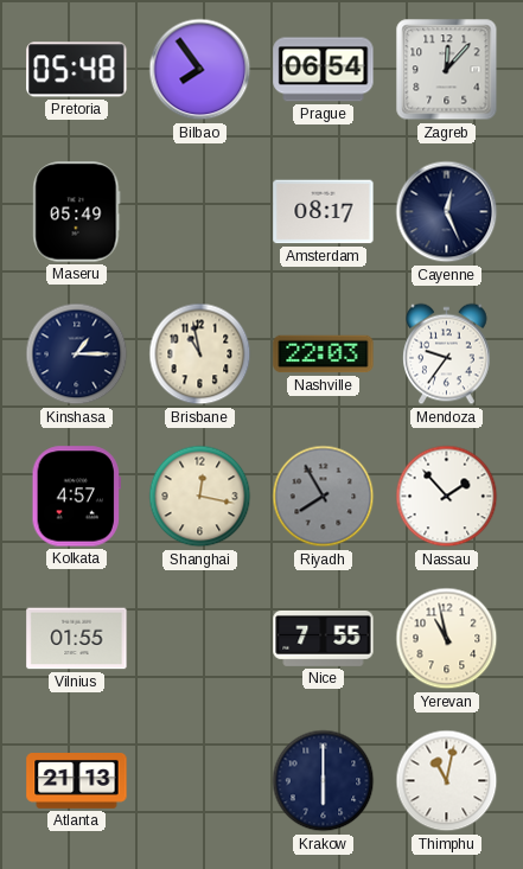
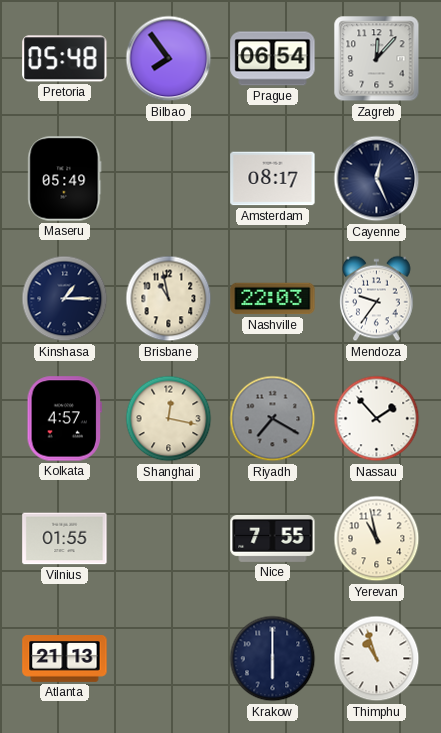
Riyadh: 7:55 -> 7:20 (273, 419)
Thimphu: 11:02 -> 10:57 (377, 659)
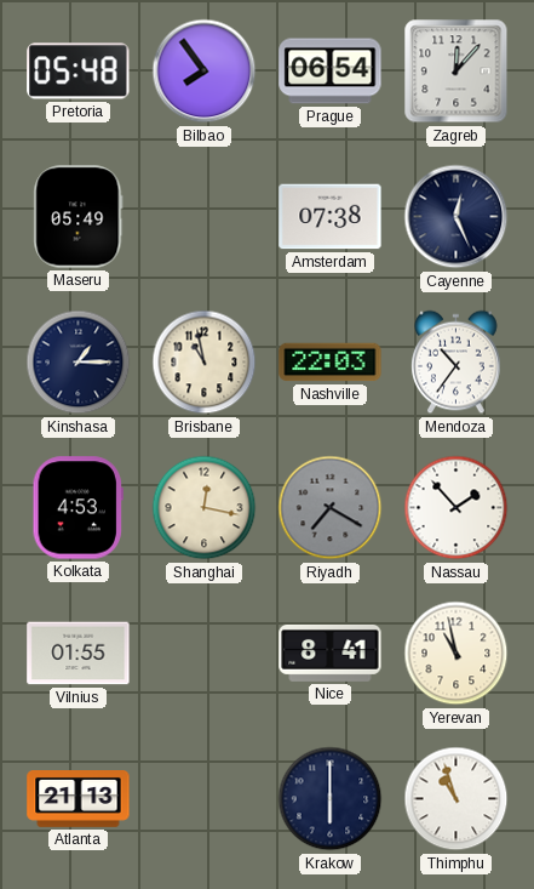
Amsterdam: 08:17 -> 07:38 (331, 217)
Mendoza: 9:36 -> 10:36 (457, 363)
Kolkata: 4:57 -> 4:53 (77, 508)
Nice: 7:55 -> 8:41 (331, 652)
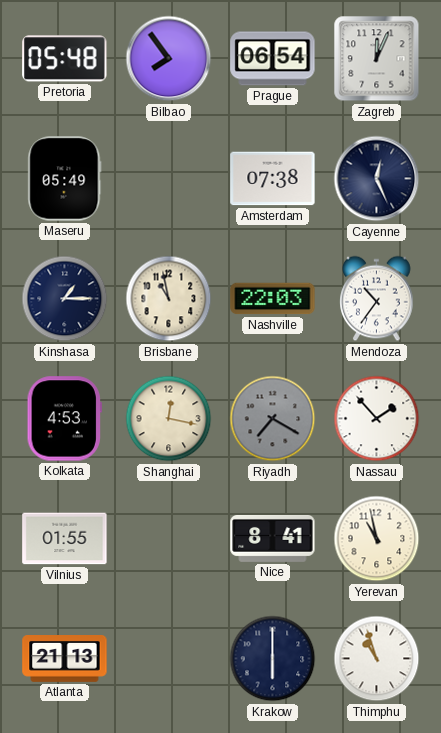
Zagreb: 12:07 -> 12:04 (377, 59)
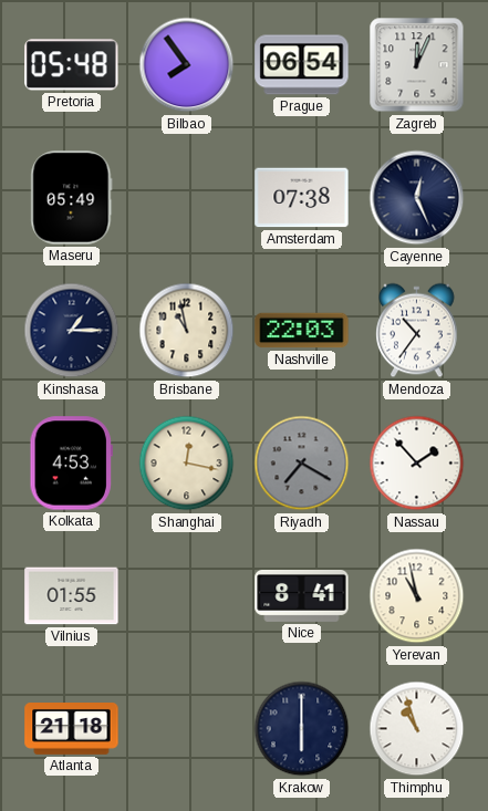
Atlanta: 21:13 -> 21:18 (72, 729)
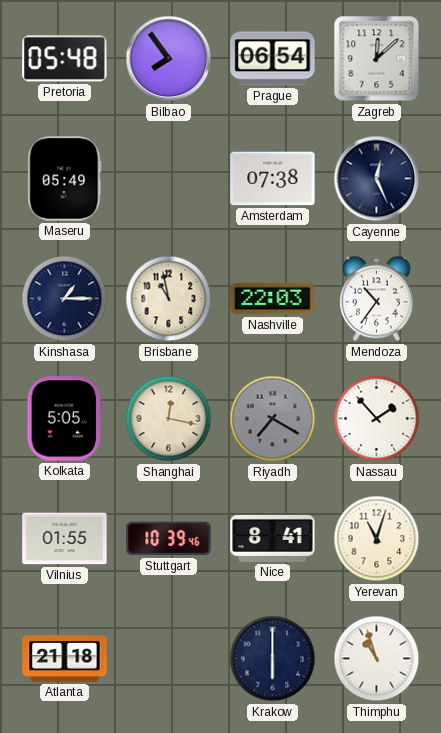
Zagreb: 12:04 -> 12:08 (377, 59)
Kolkata: 4:53 -> 5:05 (64, 419)
Stuttgart: none -> 10:39 (169, 539)
Yerevan: 10:58 -> 11:03 (377, 539)
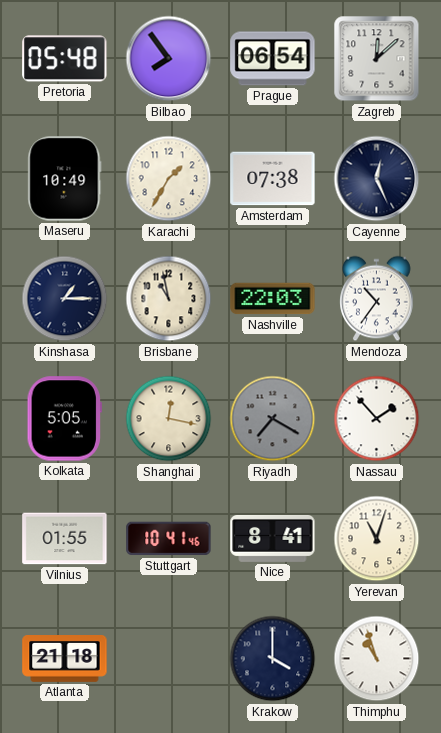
Maseru: 05:49 -> 10:49 (65, 179)
Karachi: none -> 1:35 (169, 179)
Stuttgart: 10:39 -> 10:41 (169, 539)
Krakow: 6:00 -> 4:00 (273, 659)
